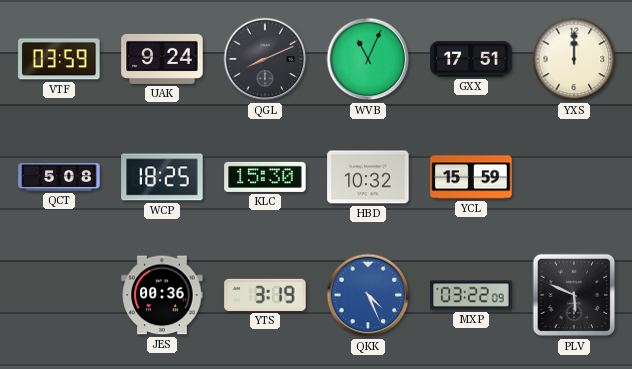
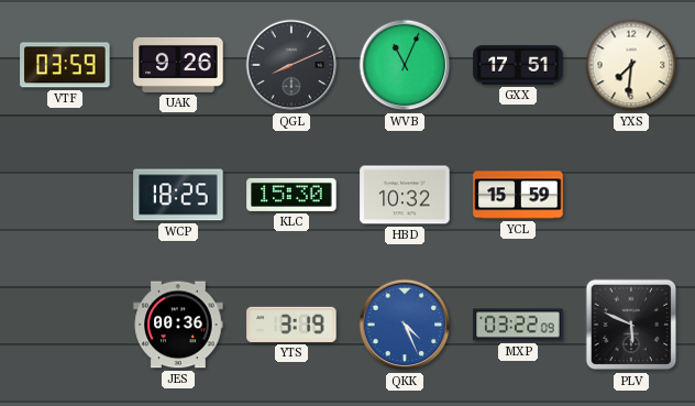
UAK: 9:24 -> 9:26 (178, 65)
YXS: 12:00 -> 7:31 (631, 65)
QCT: 5:08 -> none (59, 178)
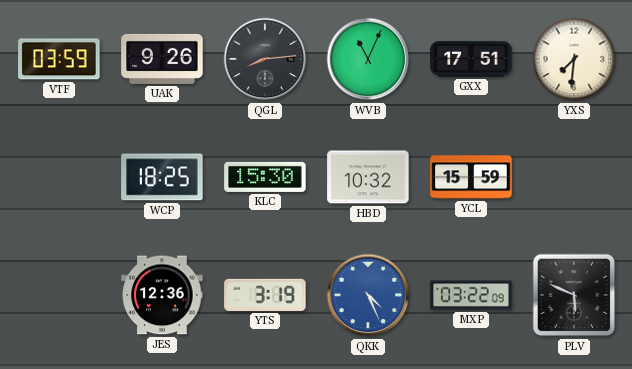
QGL: 8:11 -> 8:14 (265, 59)
JES: 00:36 -> 12:36 (162, 295)
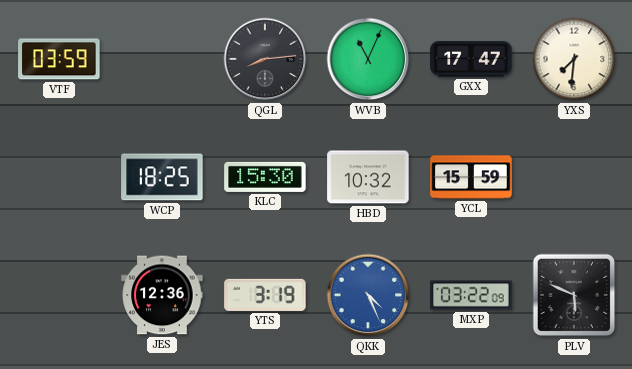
UAK: 9:26 -> none (162, 59)
GXX: 17:51 -> 17:47 (471, 59)
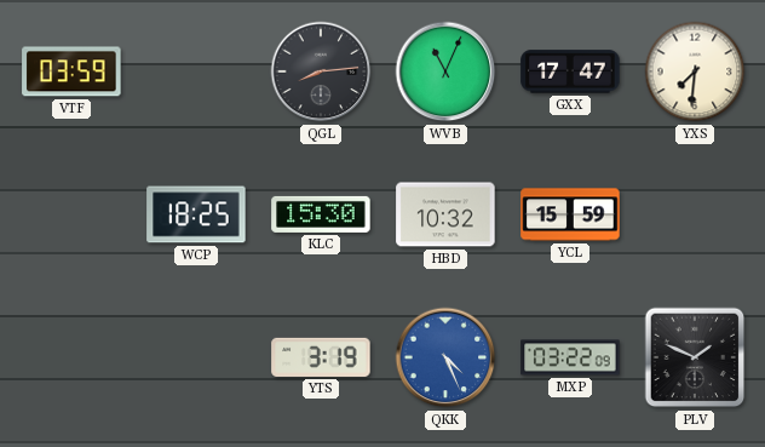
JES: 12:36 -> none (162, 295)
PLV: 5:49 -> 1:49 (695, 357)
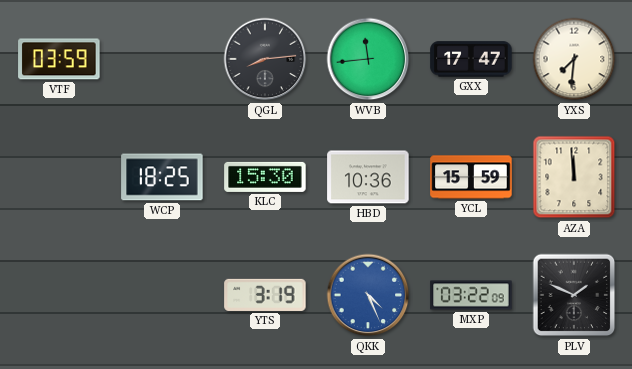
WVB: 11:04 -> 11:44 (368, 59)
HBD: 10:32 -> 10:36 (368, 177)
AZA: none -> 11:59 (574, 177)
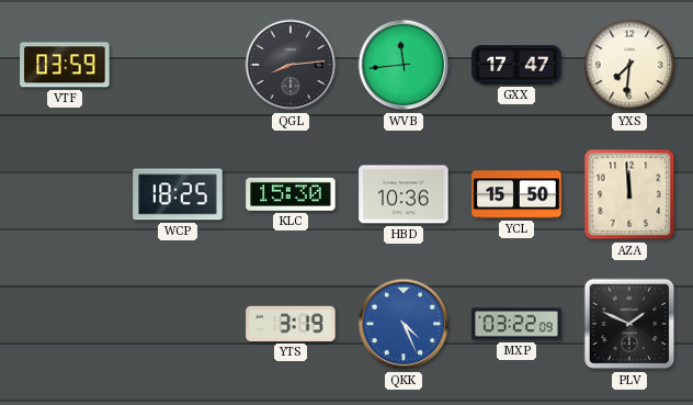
YCL: 15:59 -> 15:50 (516, 194)
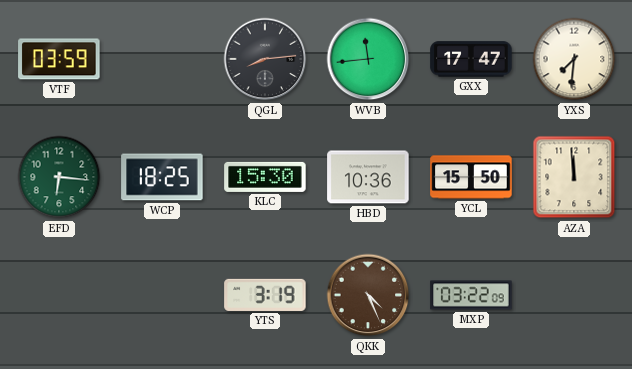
EFD: none -> 6:16 (59, 177)
QKK dial: blue -> brown (368, 295)
PLV: 1:49 -> none (629, 324)
